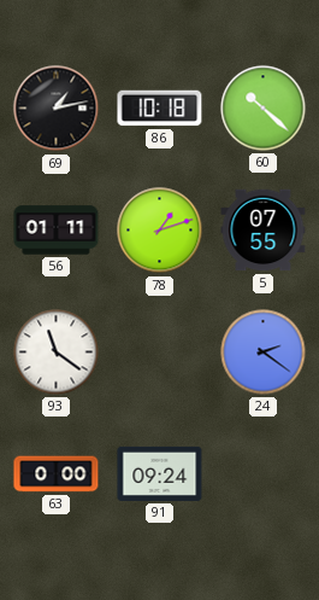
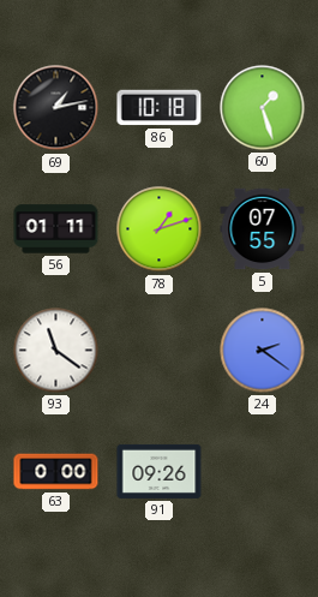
60: 10:22 -> 1:27 (263, 108)
91: 09:24 -> 09:26 (160, 471)
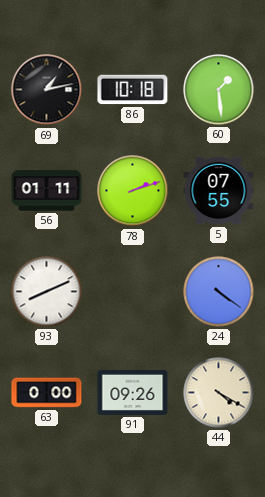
60: 1:27 -> 1:29 (219, 90)
78: 1:12 -> 2:12 (133, 191)
93: 11:21 -> 8:11 (47, 292)
24: 2:21 -> 4:21 (219, 292)
44: none -> 4:20 (219, 393)
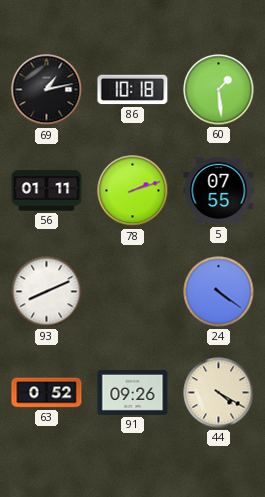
63: 0:00 -> 0:52 (47, 393)
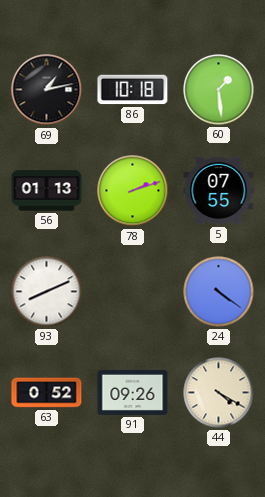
56: 01:11 -> 01:13 (47, 191)
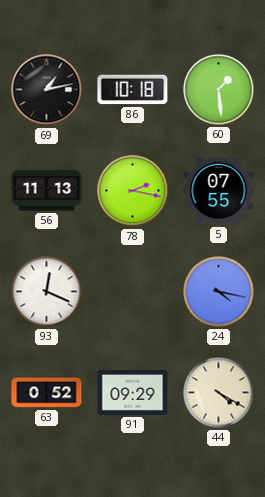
56: 01:13 -> 11:13 (47, 191)
78: 2:12 -> 2:17 (133, 191)
93: 8:11 -> 12:19 (47, 292)
24: 4:21 -> 4:17 (219, 292)
91: 09:26 -> 09:29 (133, 392)
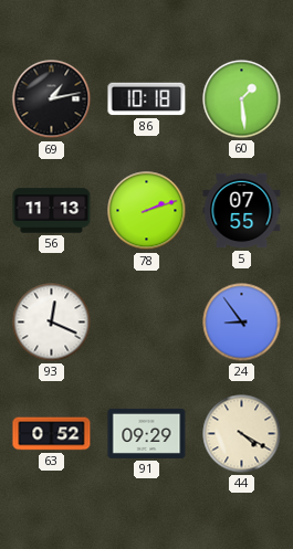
78: 2:17 -> 2:12 (147, 211)
24: 4:17 -> 8:54 (242, 323)
